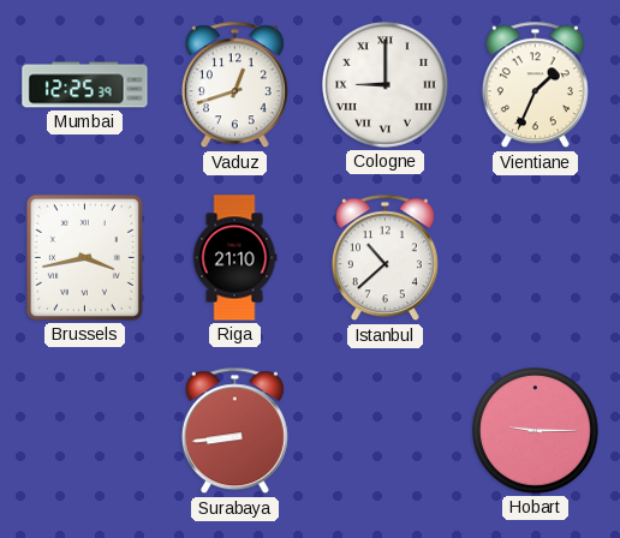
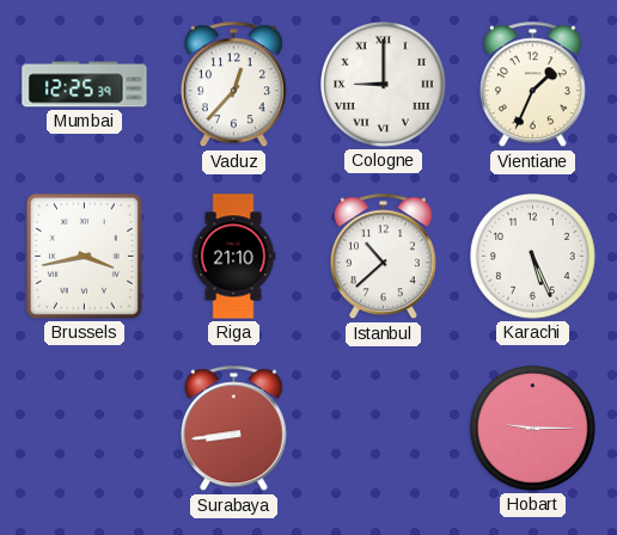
Vaduz: 12:42 -> 12:37 (233, 85)
Karachi: none -> 5:26 (533, 257)
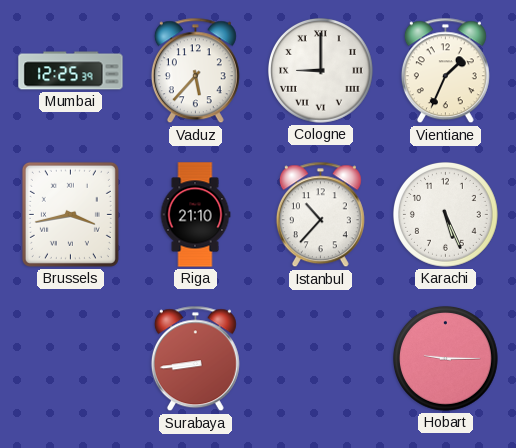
Vaduz: 12:37 -> 5:37 (195, 71)
Istanbul: 10:38 -> 10:37 (320, 215)
